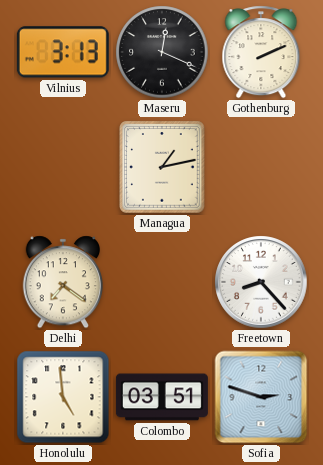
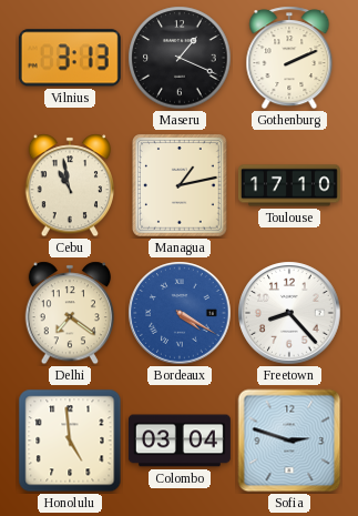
Maseru: 12:19 -> 1:19 (180, 58)
Cebu: none -> 10:58 (69, 185)
Toulouse: none -> 17:10 (289, 185)
Bordeaux: none -> 4:20 (180, 313)
Colombo: 03:51 -> 03:04 (180, 441)
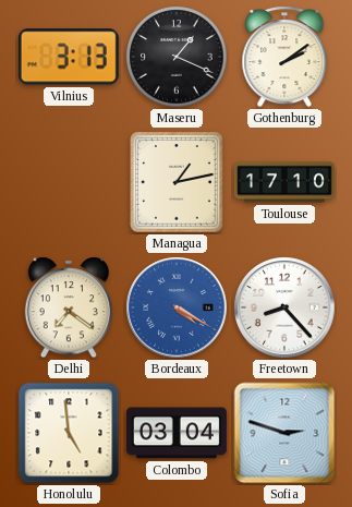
Gothenburg: 2:11 -> 2:09 (284, 57)
Cebu: 10:58 -> none (69, 185)
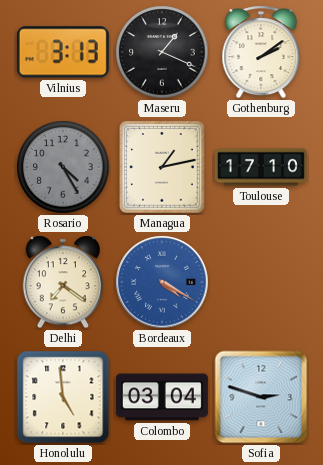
Rosario: none -> 4:25 (63, 167)
Freetown: 8:23 -> none (284, 307)
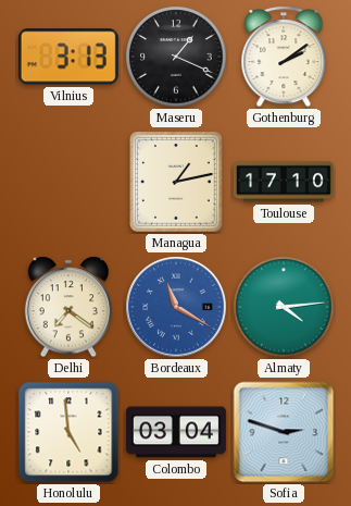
Rosario: 4:25 -> none (63, 167)
Bordeaux: 4:20 -> 11:20 (176, 307)
Almaty: none -> 4:14 (284, 307)
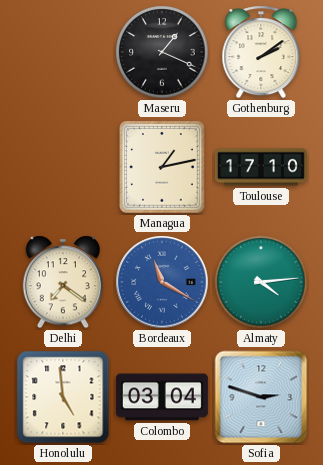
Vilnius: 3:13 -> none (68, 57)
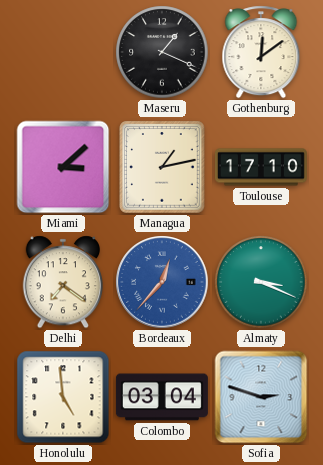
Gothenburg: 2:09 -> 12:09 (261, 52)
Miami: none -> 3:08 (63, 167)
Bordeaux: 11:20 -> 12:37 (162, 282)
Almaty: 4:14 -> 3:19 (261, 282)
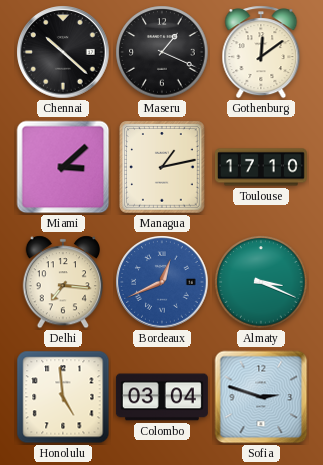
Chennai: none -> 10:22 (63, 52)
Delhi: 7:21 -> 7:16 (62, 282)
Bordeaux: 12:37 -> 12:41 (162, 282)
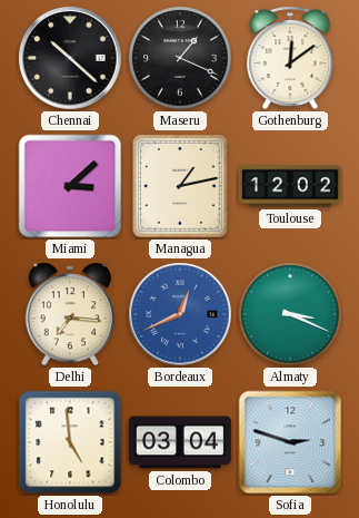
Toulouse: 17:10 -> 12:02 (290, 186)
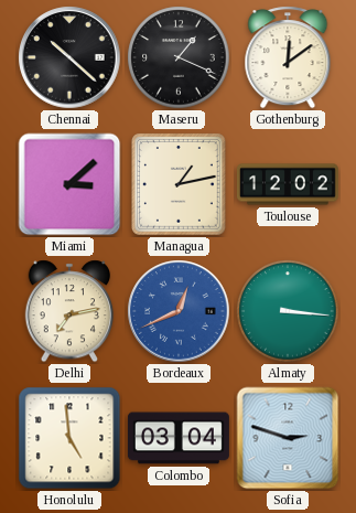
Delhi: 7:16 -> 7:13 (68, 311)
Almaty: 3:19 -> 3:16 (288, 311)
